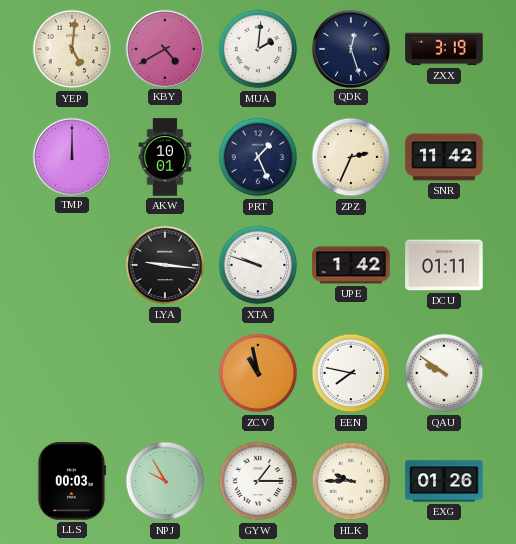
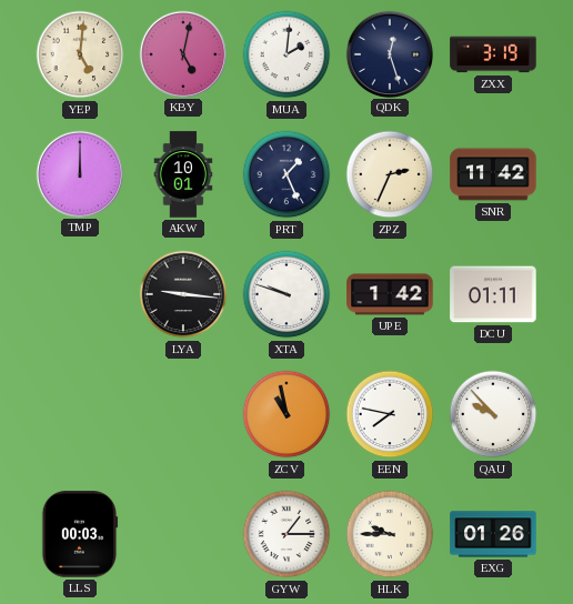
KBY: 4:40 -> 5:02 (182, 53)
QAU: 9:51 -> 9:53 (493, 414)
NPJ: 9:55 -> none (165, 481)
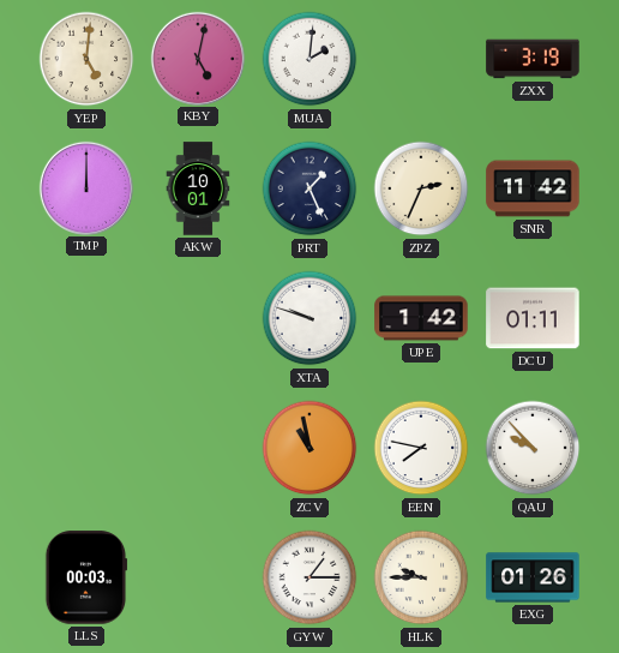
QDK: 12:27 -> none (389, 53)
LYA: 9:16 -> none (183, 294)
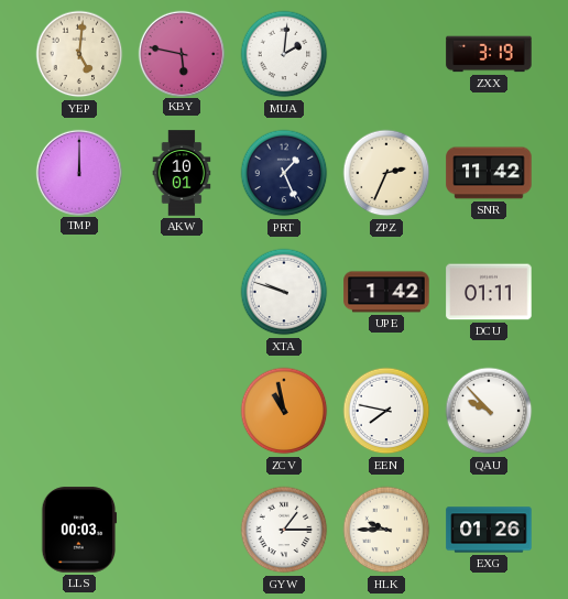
KBY: 5:02 -> 5:47 (181, 53)
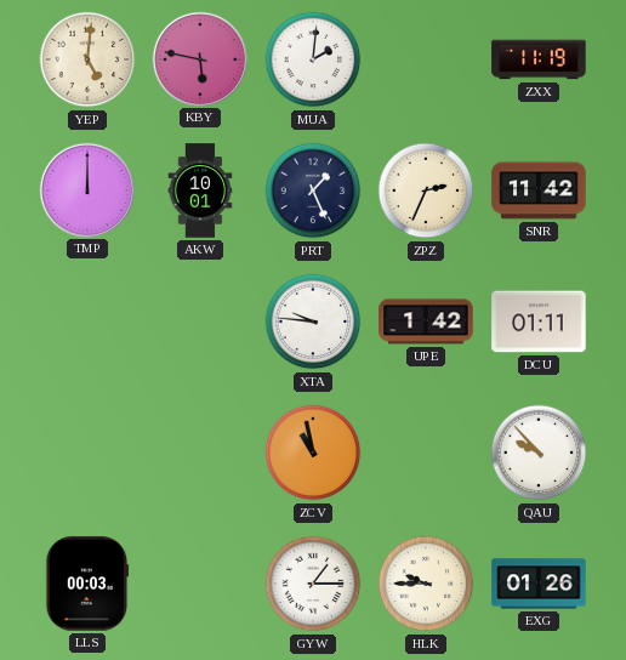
ZXX: 3:19 -> 11:19 (539, 59)
XTA: 9:48 -> 9:46 (313, 322)
EEN: 7:47 -> none (386, 411)
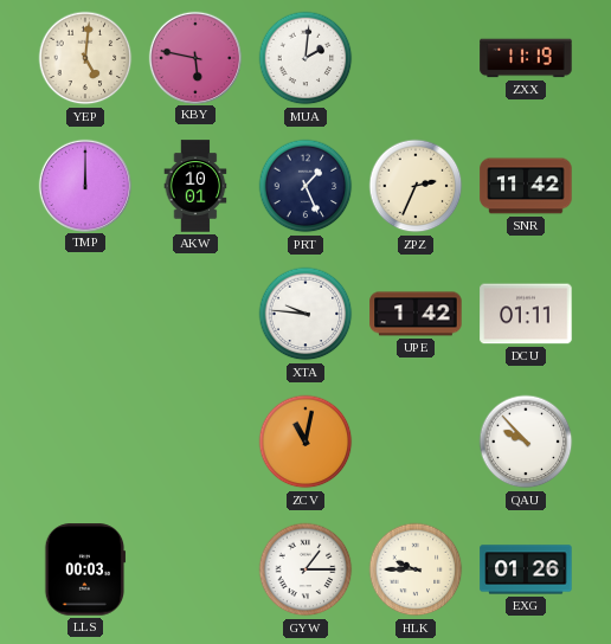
ZCV: 10:58 -> 11:02 (305, 442)
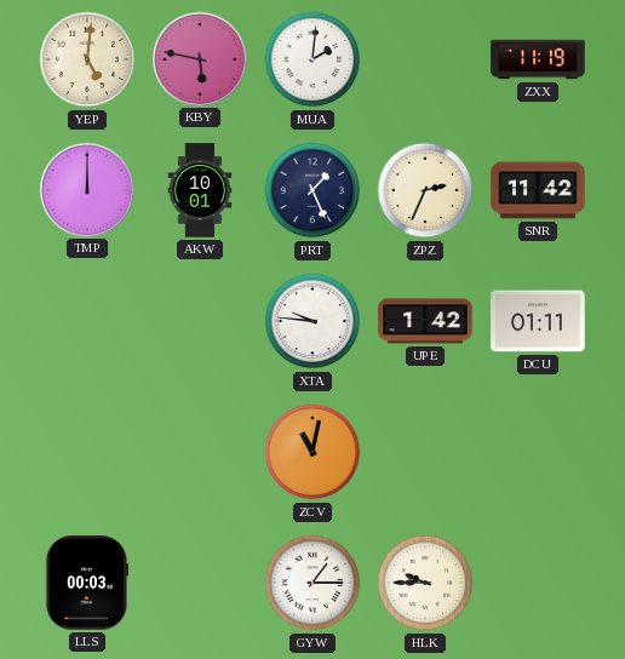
QAU: 9:53 -> none (526, 442)
EXG: 01:26 -> none (526, 569)
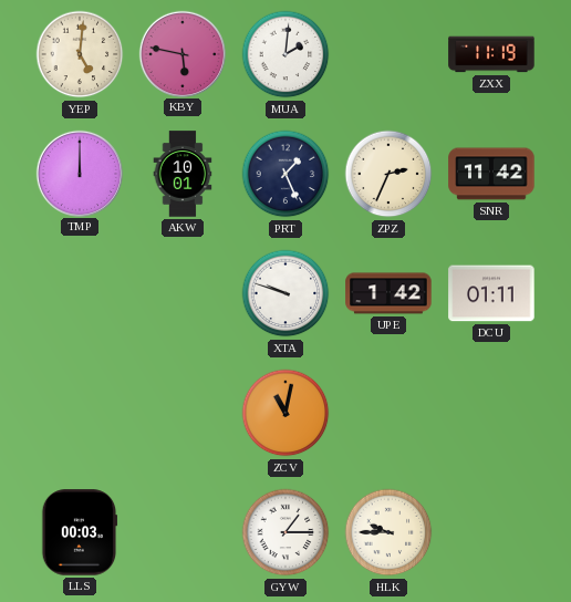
XTA: 9:46 -> 9:48 (285, 293)
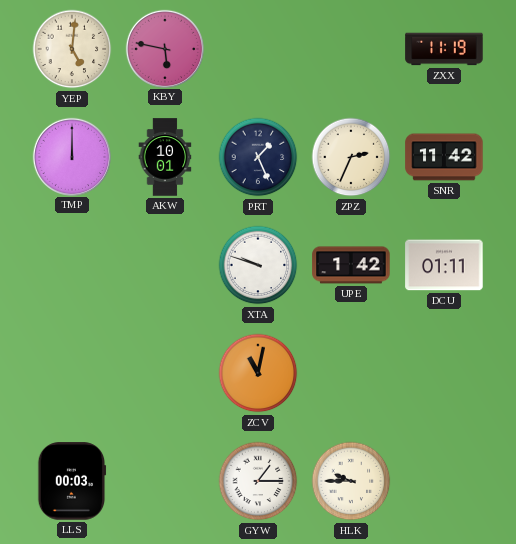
MUA: 2:01 -> none (285, 54)
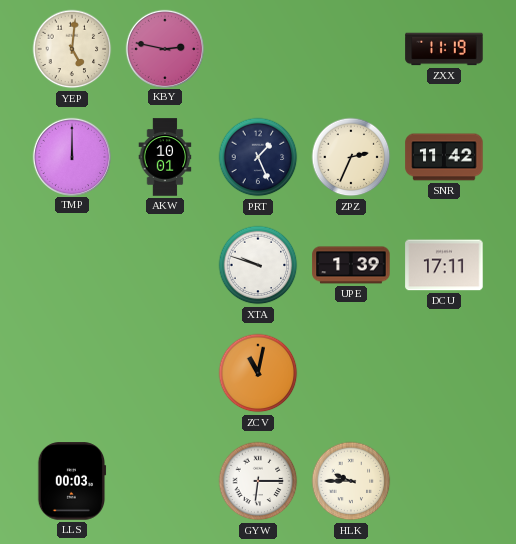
KBY: 5:47 -> 2:47 (164, 48)
UPE: 1:42 -> 1:39 (351, 265)
DCU: 01:11 -> 17:11 (444, 265)
GYW: 1:15 -> 6:15 (258, 481)
